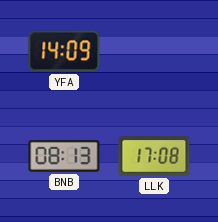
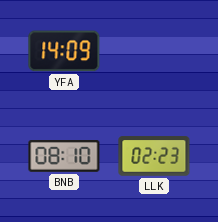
BNB: 08:13 -> 08:10 (64, 157)
LLK: 17:08 -> 02:23 (154, 156)
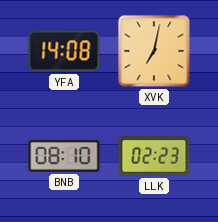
YFA: 14:09 -> 14:08 (64, 51)
XVK: none -> 7:02 (154, 51)
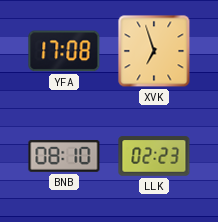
YFA: 14:08 -> 17:08 (64, 51)
XVK: 7:02 -> 6:57 (154, 51)
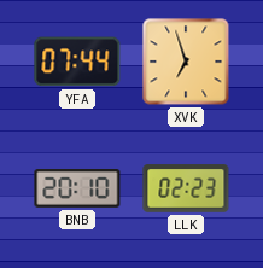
YFA: 17:08 -> 07:44 (77, 62)
BNB: 08:10 -> 20:10 (77, 190)
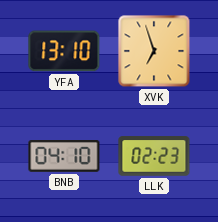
YFA: 07:44 -> 13:10 (64, 51)
BNB: 20:10 -> 04:10 (64, 157)
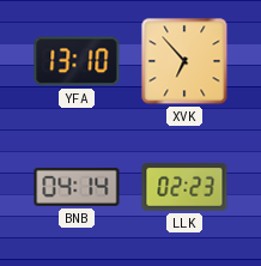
XVK: 6:57 -> 6:53 (184, 61)
BNB: 04:10 -> 04:14 (77, 188)
